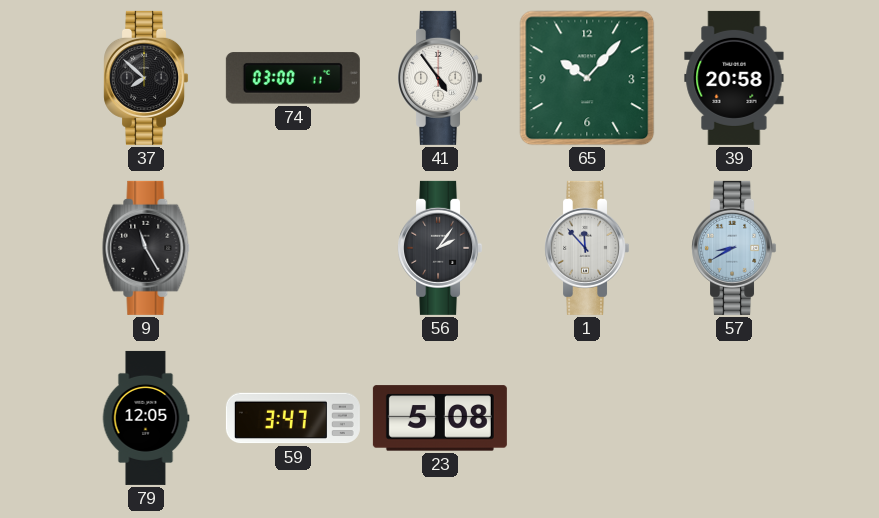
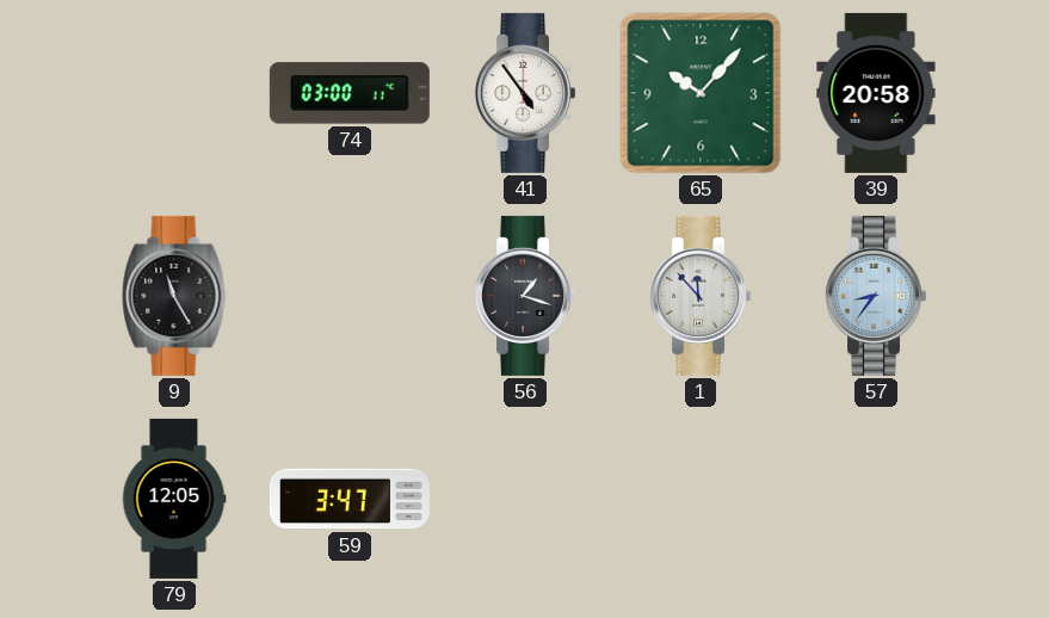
37: 7:52 -> none (146, 78)
56: 2:06 -> 1:18 (525, 296)
57: 8:40 -> 8:36 (876, 296)
23: 5:08 -> none (440, 418)
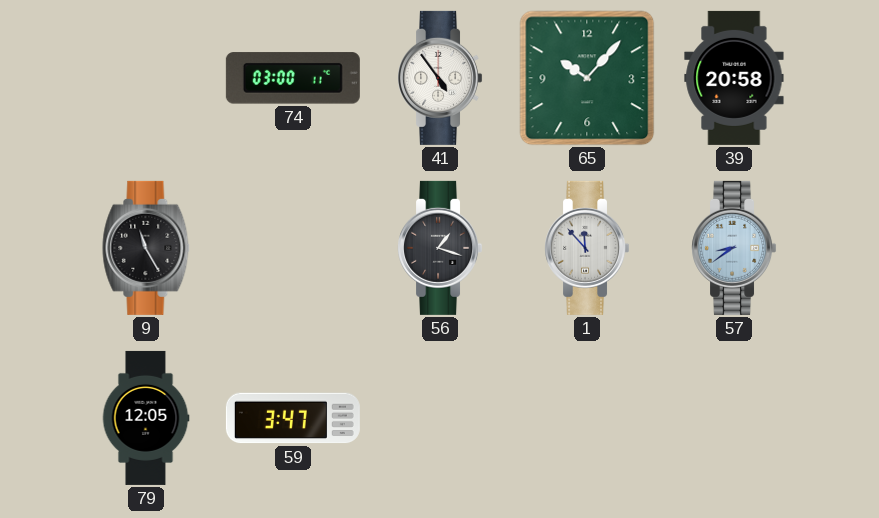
57: 8:36 -> 8:39 (734, 248)
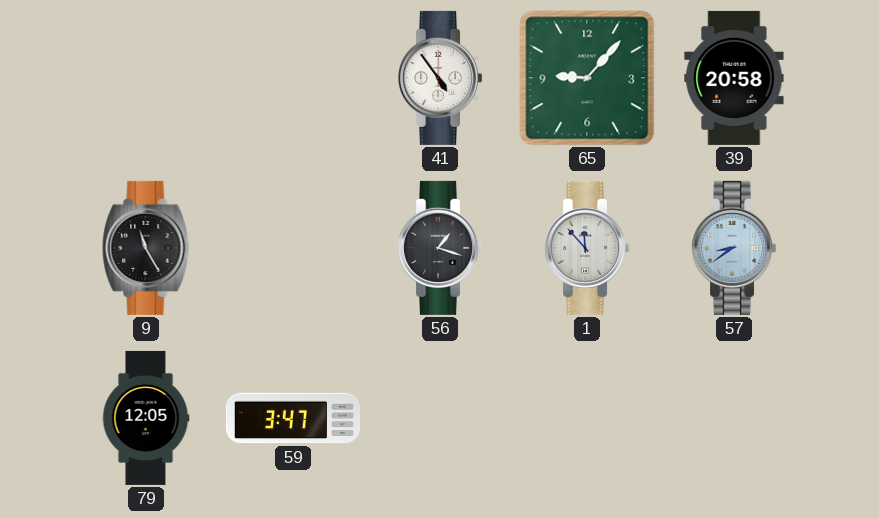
74: 03:00 -> none (293, 78)
65: 10:07 -> 9:07 (587, 78)
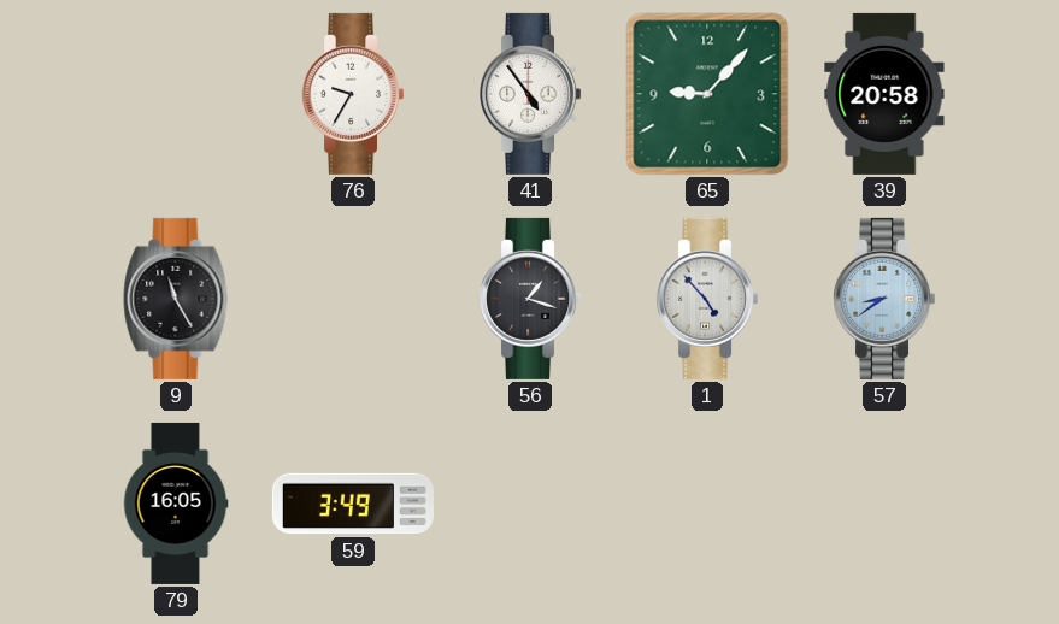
76: none -> 9:35 (353, 94)
1: 11:53 -> 4:53 (707, 299)
79: 12:05 -> 16:05 (176, 504)
59: 3:47 -> 3:49 (353, 504)
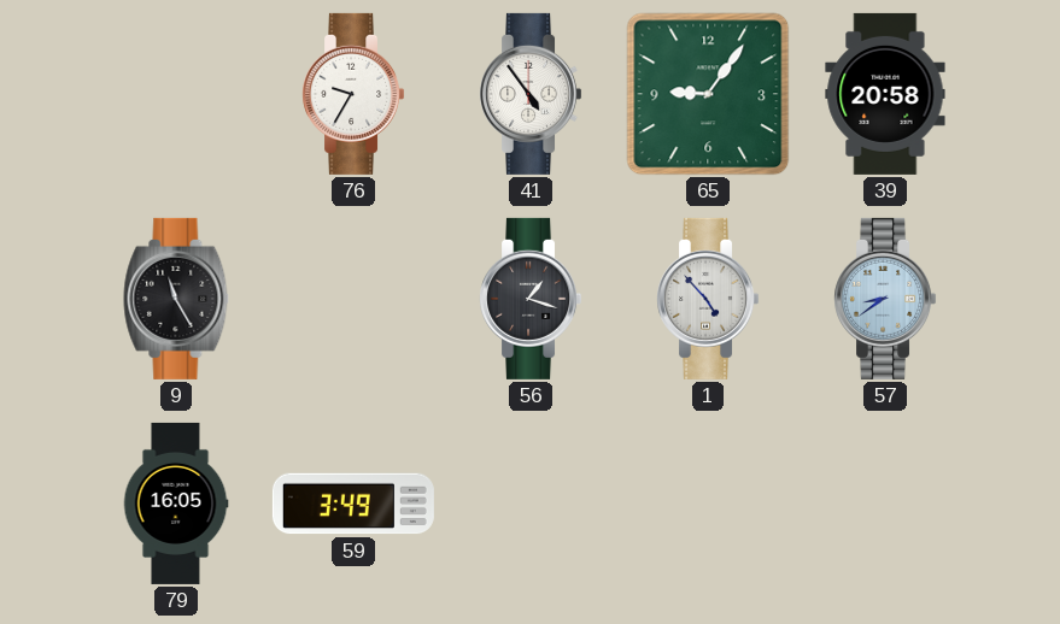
65: 9:07 -> 9:06 (708, 94)
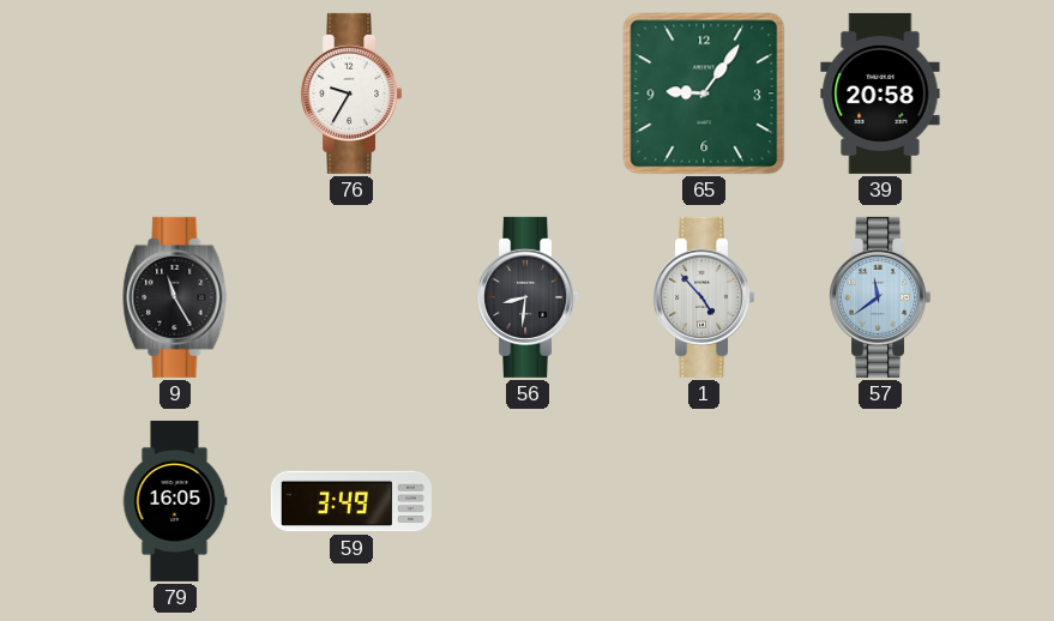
41: 4:54 -> none (531, 94)
56: 1:18 -> 8:31 (528, 297)
57: 8:39 -> 11:39 (880, 297)
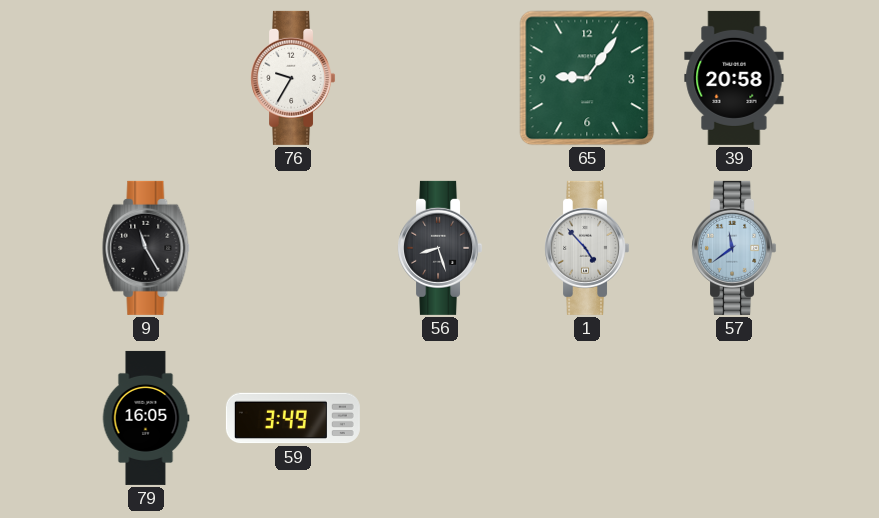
56: 8:31 -> 8:27 (440, 248)
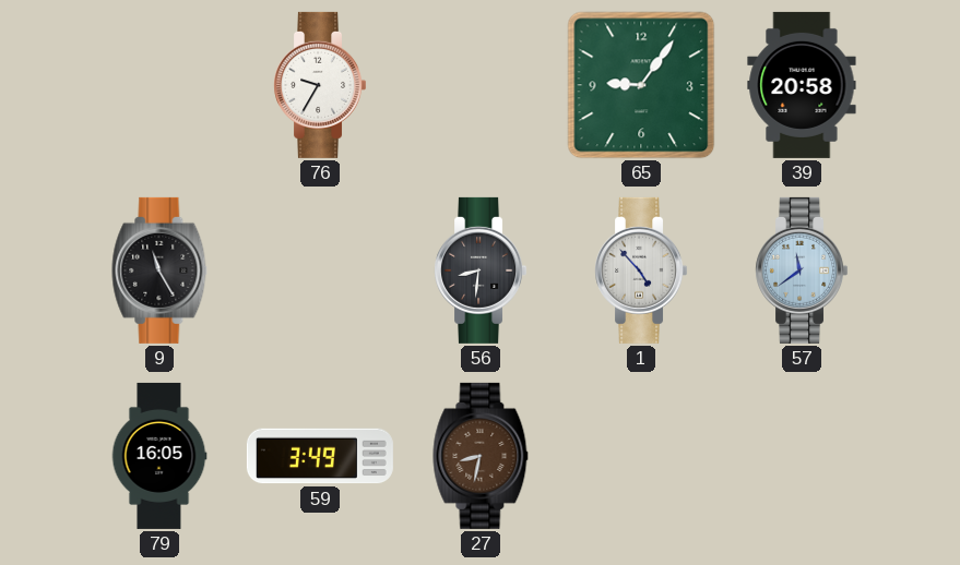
56: 8:27 -> 8:31 (481, 271)
27: none -> 8:32 (481, 456)
